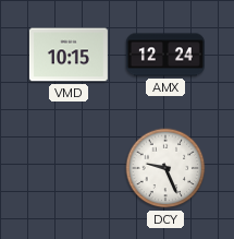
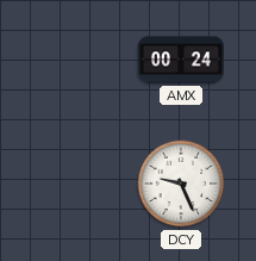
VMD: 10:15 -> none (69, 55)
AMX: 12:24 -> 00:24 (181, 60)
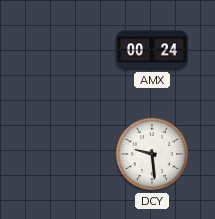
DCY: 9:26 -> 9:29 (152, 154)
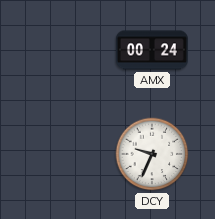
DCY: 9:29 -> 9:34 (152, 154)
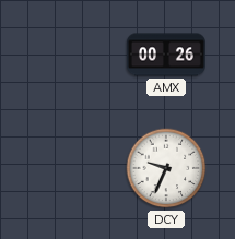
AMX: 00:24 -> 00:26 (166, 55)
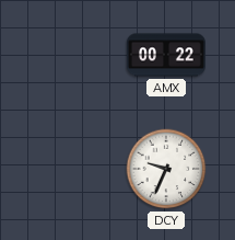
AMX: 00:26 -> 00:22 (166, 55)
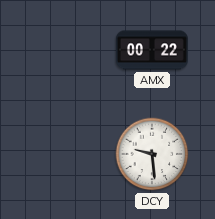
DCY: 9:34 -> 9:29 (152, 154)
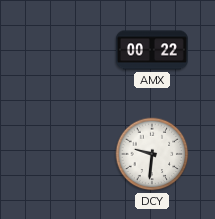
DCY: 9:29 -> 9:31 (152, 154)
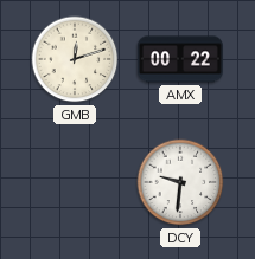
GMB: none -> 12:12 (75, 59)
